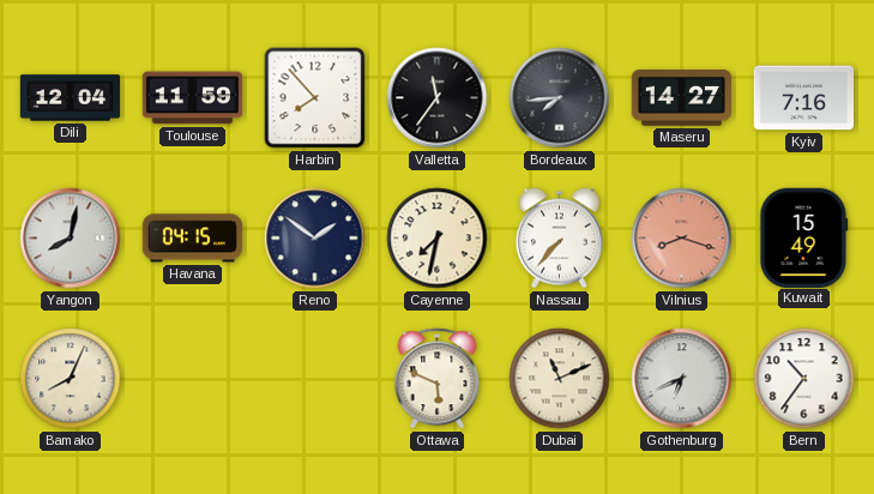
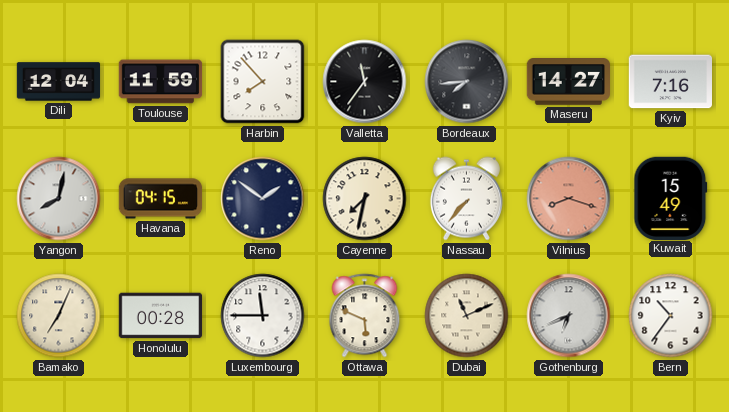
Bamako: 8:04 -> 7:04 (59, 316)
Honolulu: none -> 00:28 (161, 316)
Luxembourg: none -> 11:45 (263, 316)
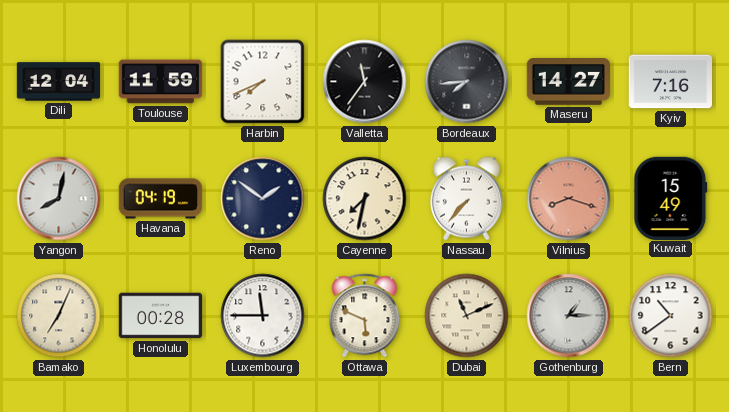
Harbin: 7:53 -> 7:41 (263, 82)
Havana: 04:15 -> 04:19 (161, 199)
Gothenburg: 6:41 -> 1:15 (569, 316)
Bern: 10:36 -> 10:39 (671, 316)
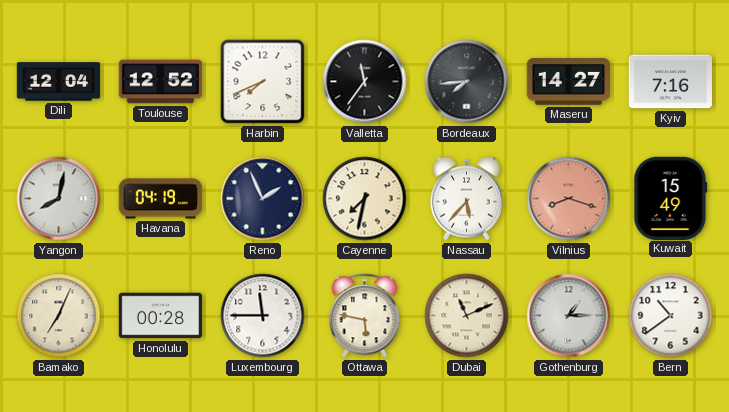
Toulouse: 11:59 -> 12:52 (161, 82)
Reno: 1:51 -> 1:56 (263, 199)
Nassau: 7:37 -> 5:37 (466, 199)
Ottawa: 5:49 -> 5:47 (365, 316)
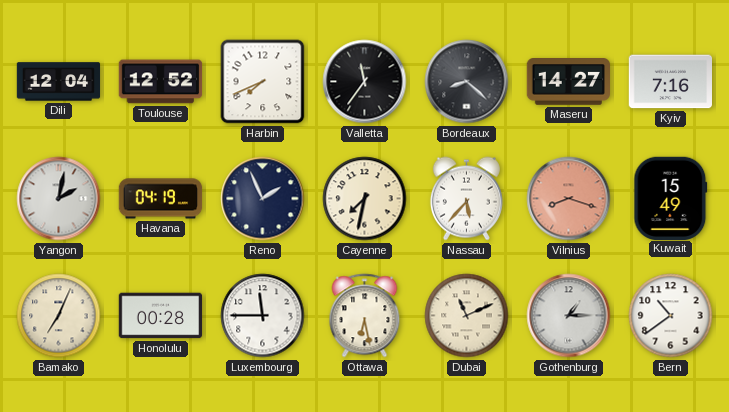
Bordeaux: 7:44 -> 8:22 (467, 82)
Yangon: 8:02 -> 2:02 (59, 199)
Ottawa: 5:47 -> 6:28 (365, 316)
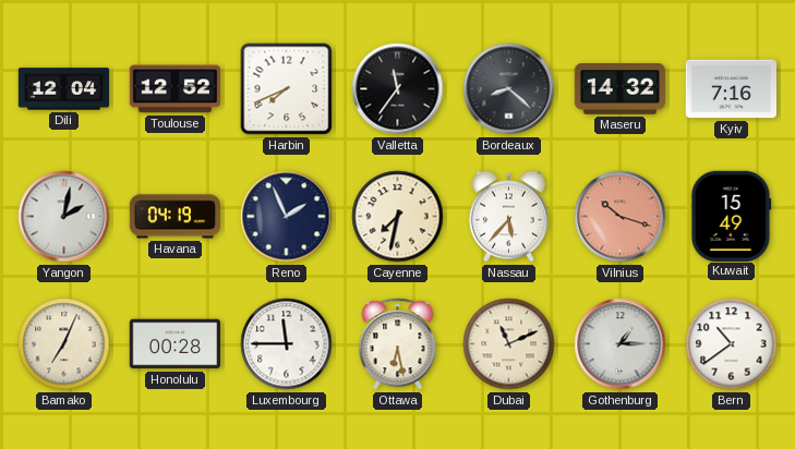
Maseru: 14:27 -> 14:32 (619, 89)
Vilnius: 8:18 -> 10:18 (621, 217)
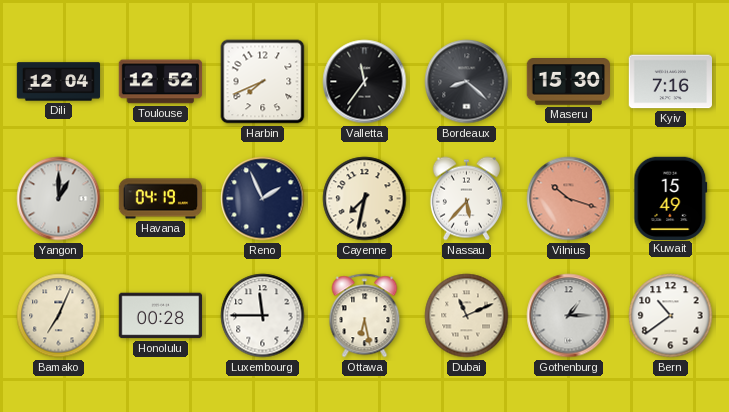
Maseru: 14:32 -> 15:30 (568, 82)
Yangon: 2:02 -> 1:00 (59, 199)
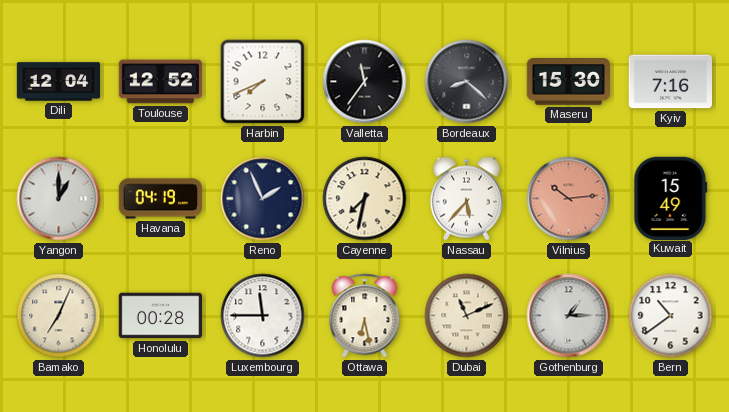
Vilnius: 10:18 -> 10:14 (569, 199)
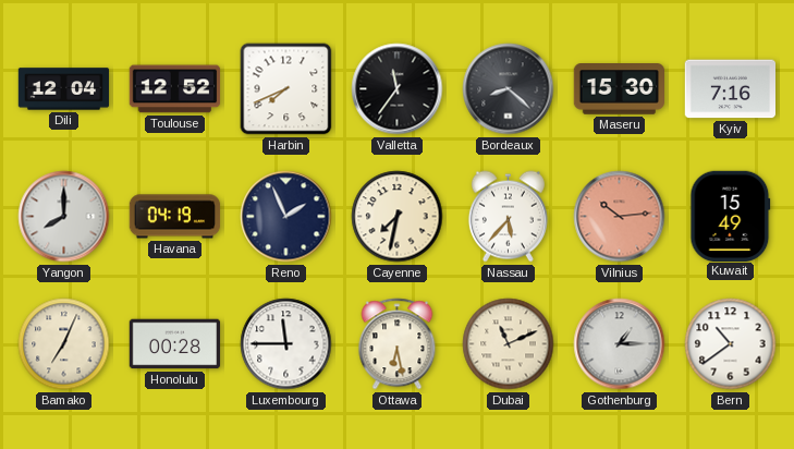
Yangon: 1:00 -> 8:00 (64, 217)
